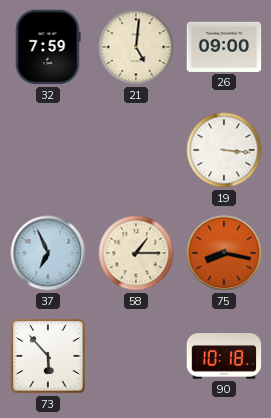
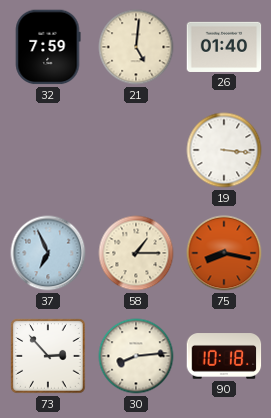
26: 09:00 -> 01:40 (224, 47)
73: 5:53 -> 2:53 (48, 356)
30: none -> 8:14 (136, 356)
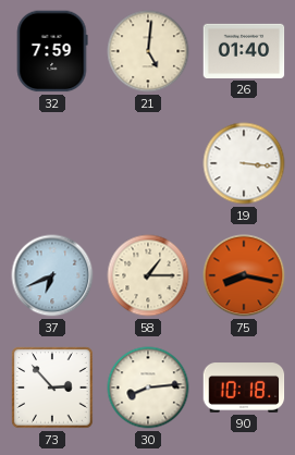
37: 6:56 -> 6:41 (52, 275)
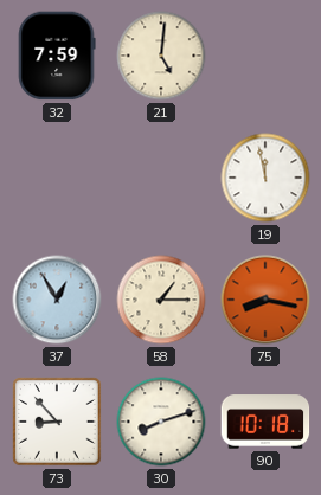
26: 01:40 -> none (244, 51)
19: 3:16 -> 11:58 (265, 178)
37: 6:41 -> 12:55 (57, 300)
73: 2:53 -> 8:53 (57, 422)
30: 8:14 -> 8:12 (161, 422)
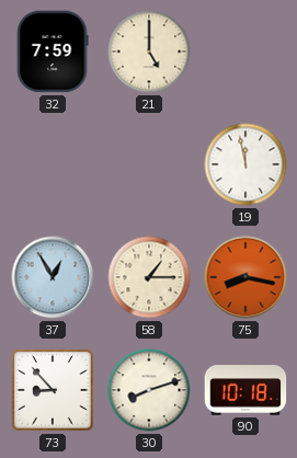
21: 5:01 -> 5:00 (149, 51)
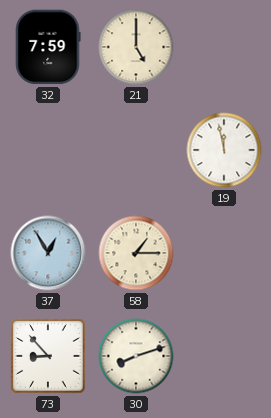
75: 8:17 -> none (245, 277)
90: 10:18 -> none (245, 390)
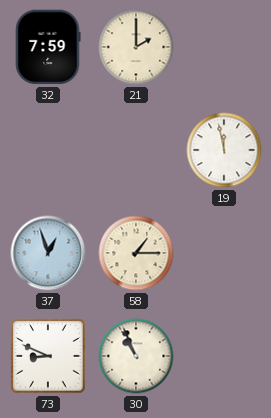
21: 5:00 -> 2:00 (136, 47)
37: 12:55 -> 12:57 (48, 253)
73: 8:53 -> 8:49 (48, 356)
30: 8:12 -> 10:56 (136, 356)
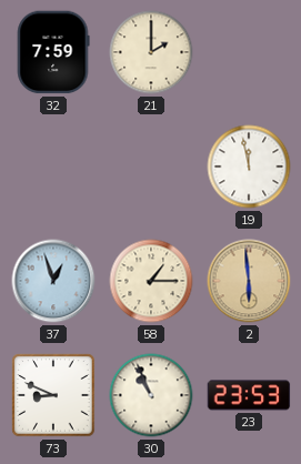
2: none -> 5:59 (249, 281)
23: none -> 23:53 (249, 395)
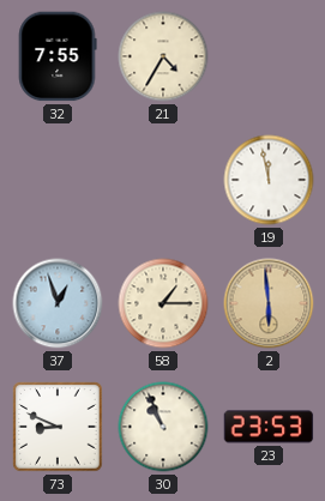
32: 7:59 -> 7:55 (58, 56)
21: 2:00 -> 4:35 (163, 56)
